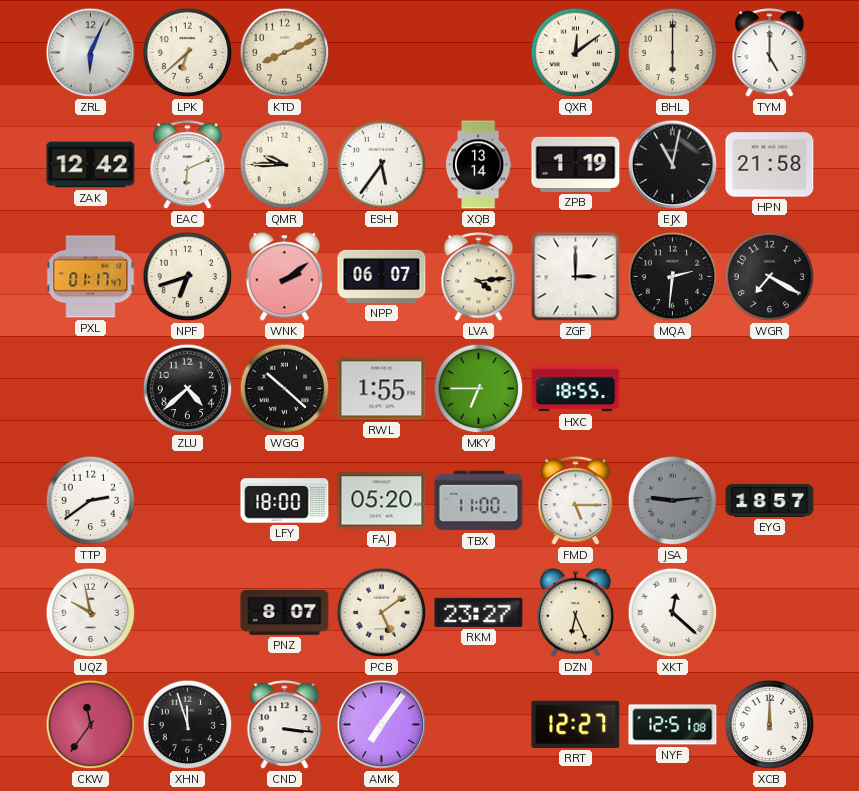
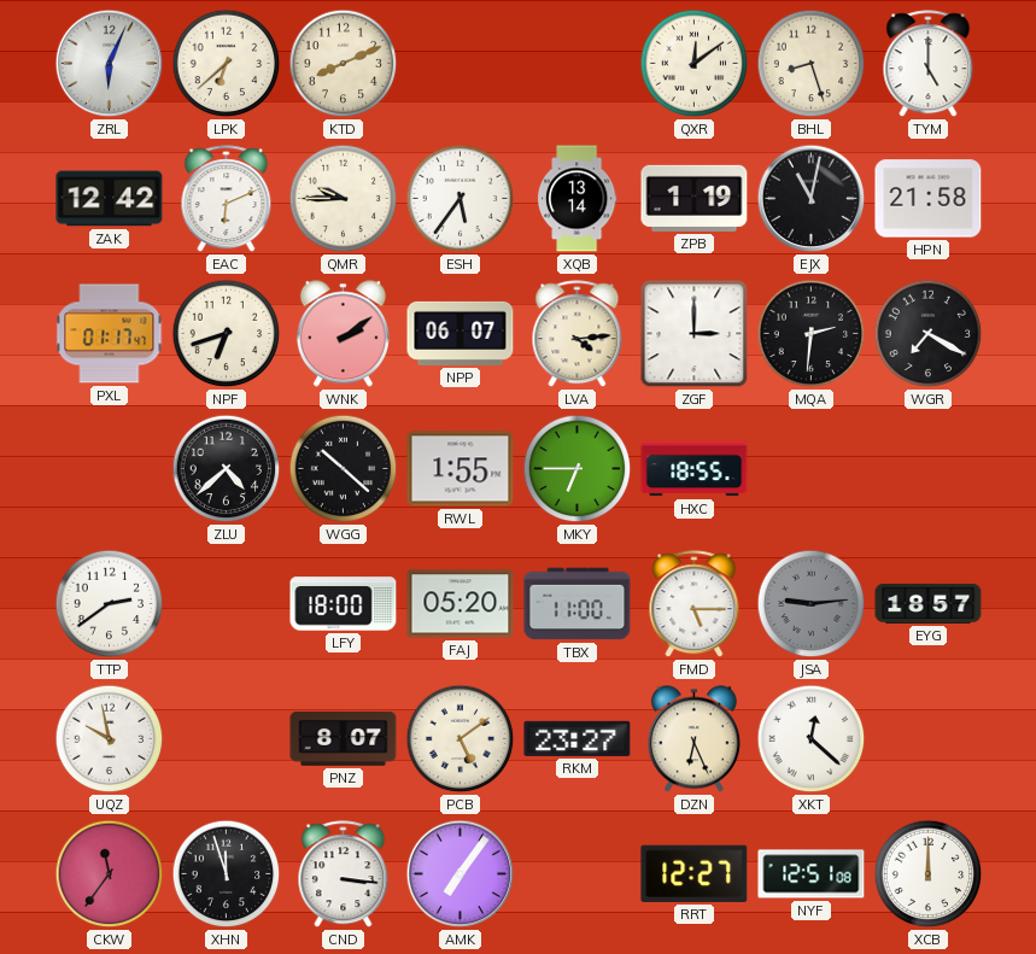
BHL: 6:00 -> 8:27 (812, 64)
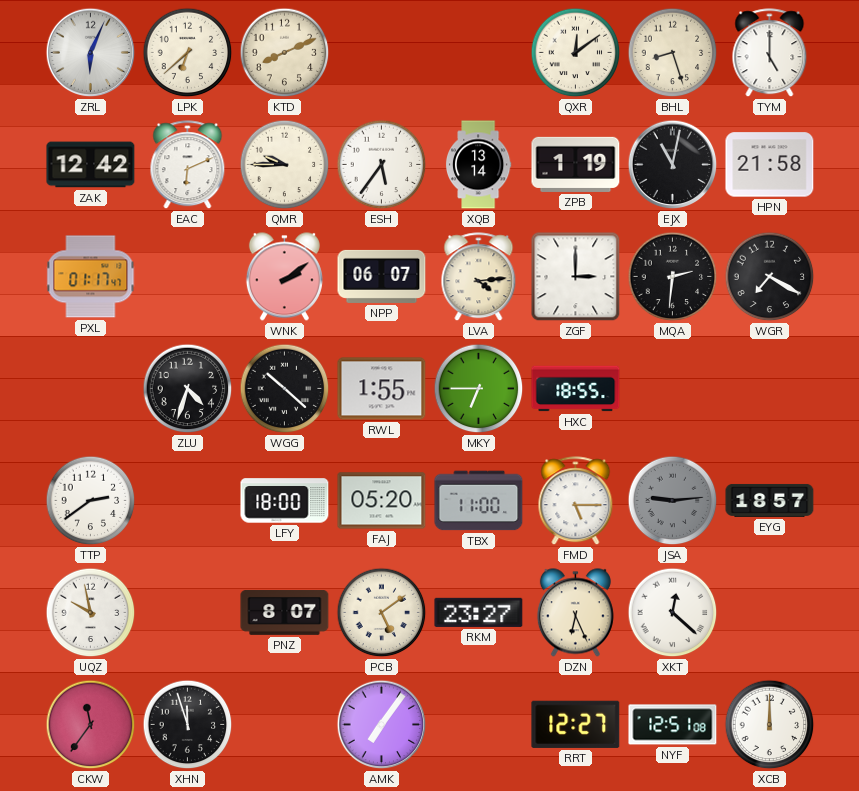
NPF: 6:42 -> none (227, 334)
ZLU: 4:38 -> 4:33 (188, 389)
CND: 3:16 -> none (344, 874)
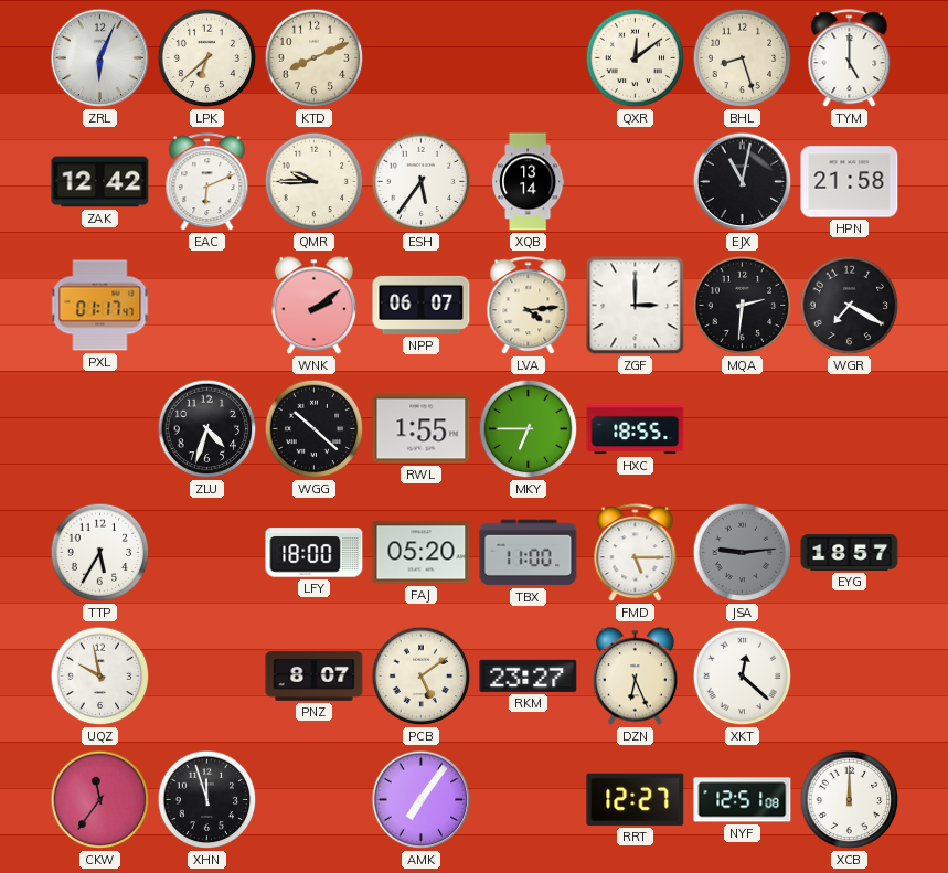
ZPB: 1:19 -> none (576, 164)
TTP: 2:39 -> 5:35 (100, 553)
